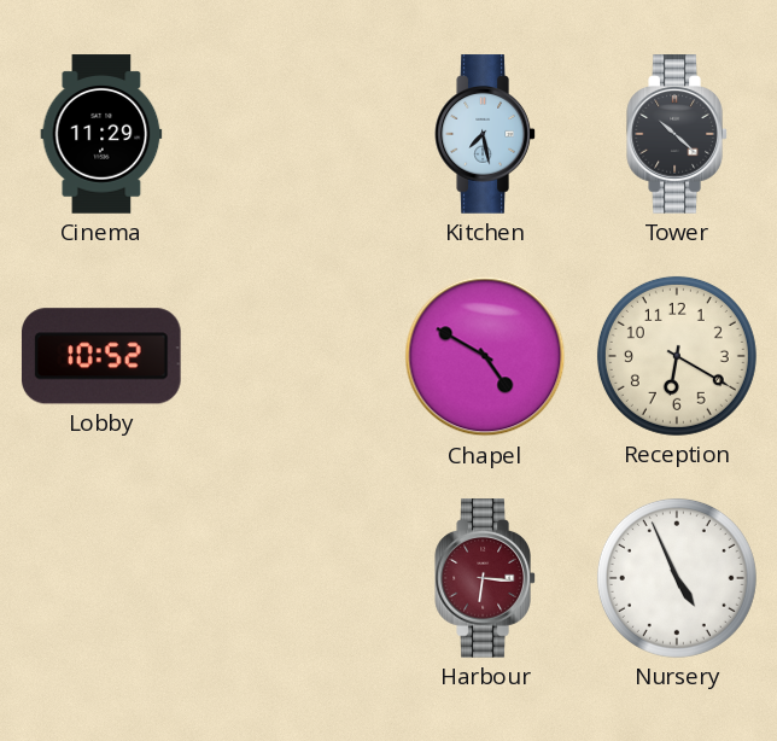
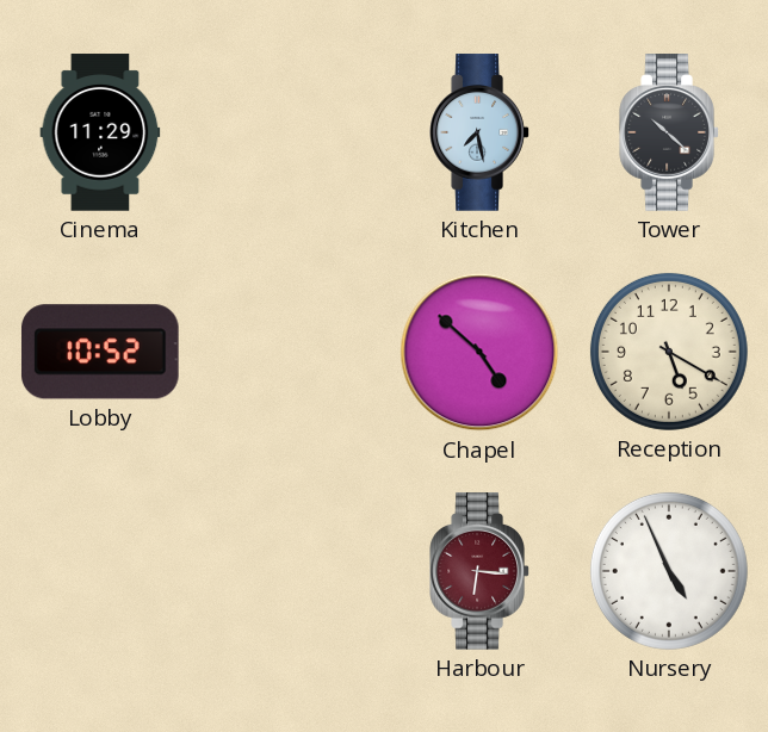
Chapel: 4:50 -> 4:52 (479, 352)
Reception: 6:20 -> 5:20 (669, 352)
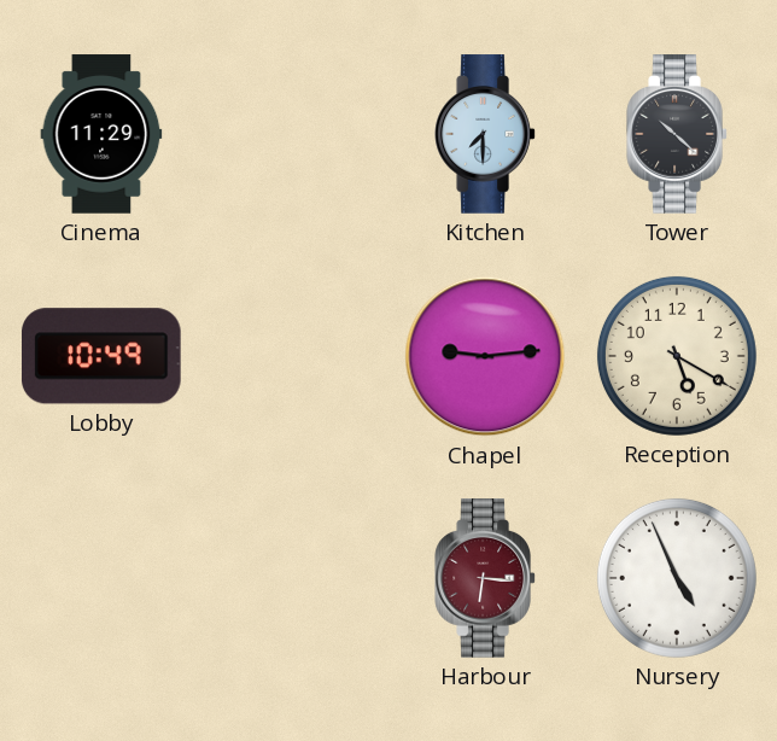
Kitchen: 7:28 -> 7:30 (485, 134)
Lobby: 10:52 -> 10:49 (101, 356)
Chapel: 4:52 -> 9:14 (485, 356)
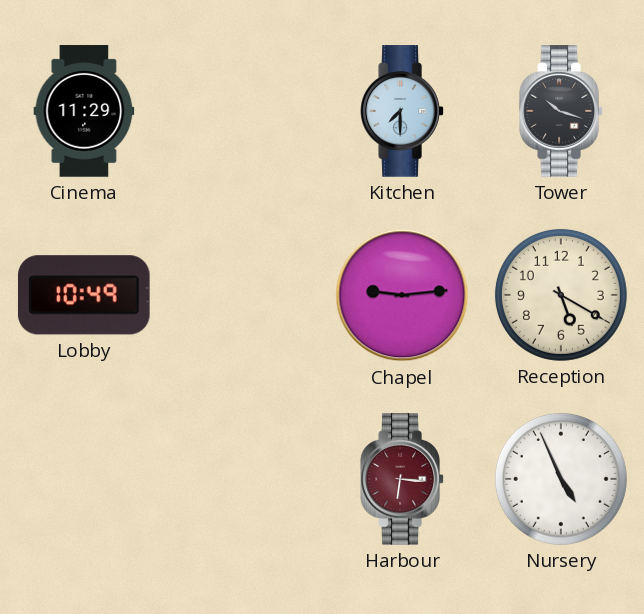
Tower: 10:22 -> 10:18 (561, 111)
